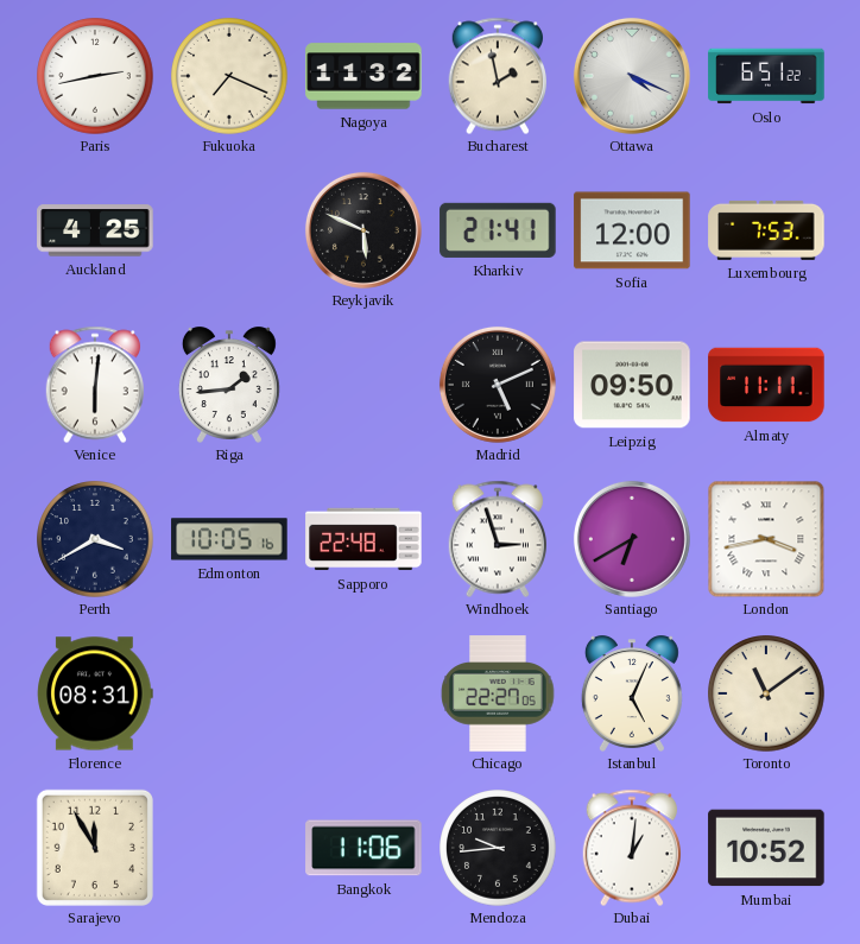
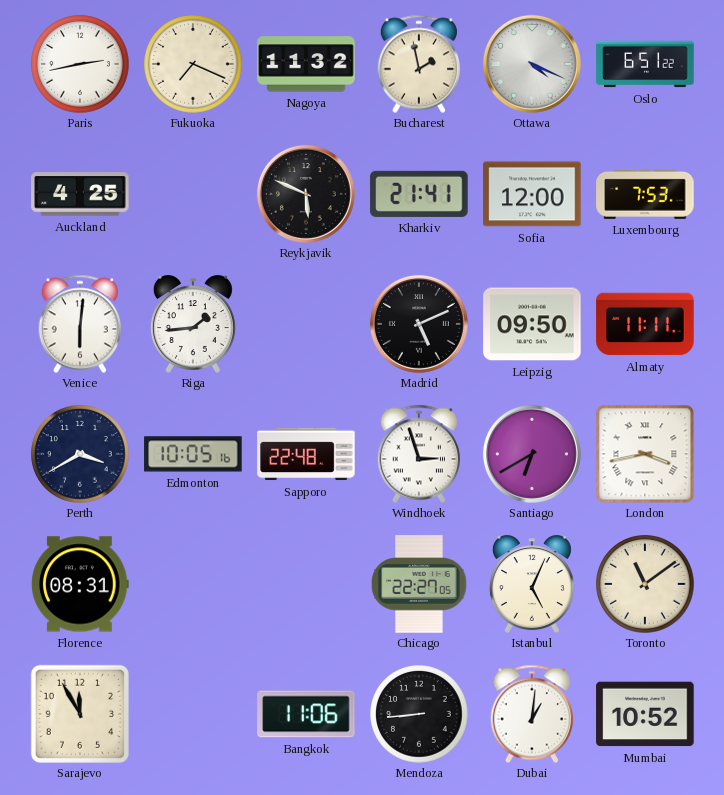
Mendoza: 9:44 -> 8:44 (419, 714)
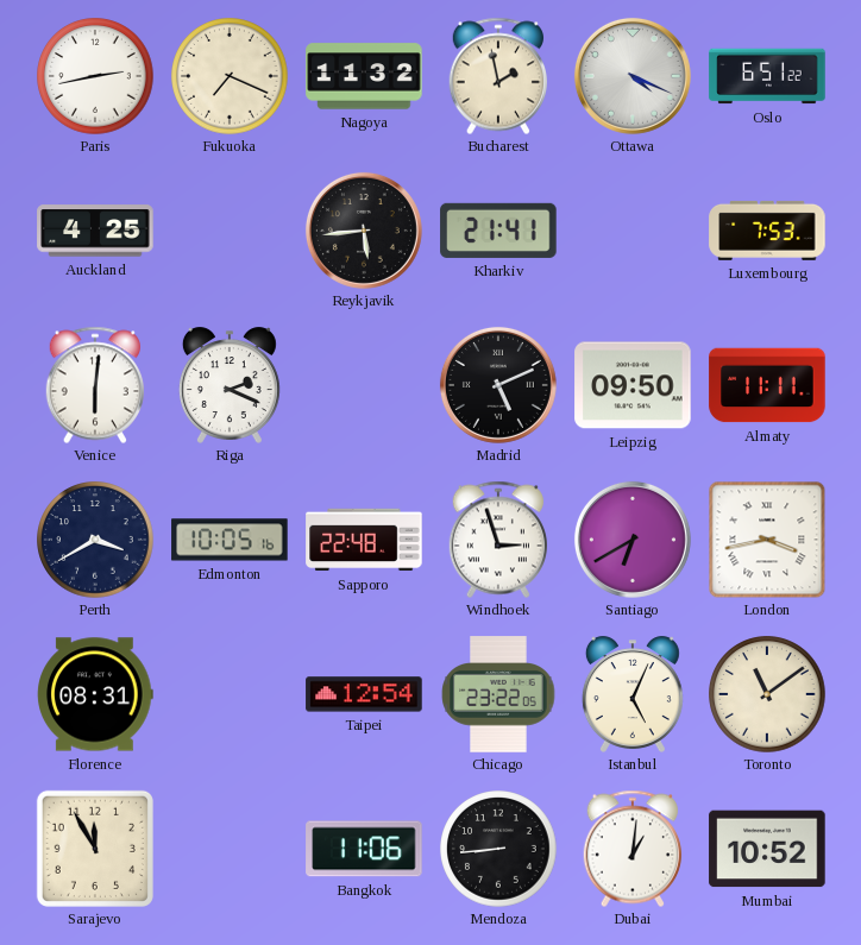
Reykjavik: 5:49 -> 5:44 (364, 231)
Sofia: 12:00 -> none (532, 194)
Riga: 1:44 -> 2:19 (230, 385)
Taipei: none -> 12:54 (364, 694)
Chicago: 22:27 -> 23:22 (498, 694)
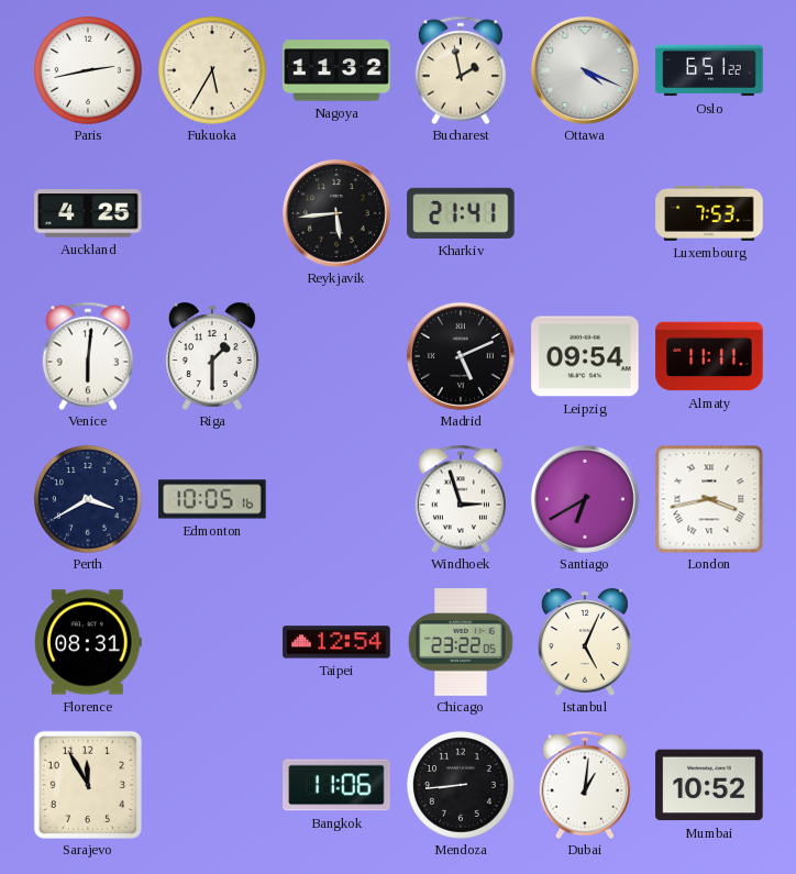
Fukuoka: 7:19 -> 5:35 (212, 70)
Riga: 2:19 -> 1:30 (212, 356)
Leipzig: 09:50 -> 09:54 (585, 356)
Sapporo: 22:48 -> none (364, 540)
Toronto: 11:09 -> none (767, 694)
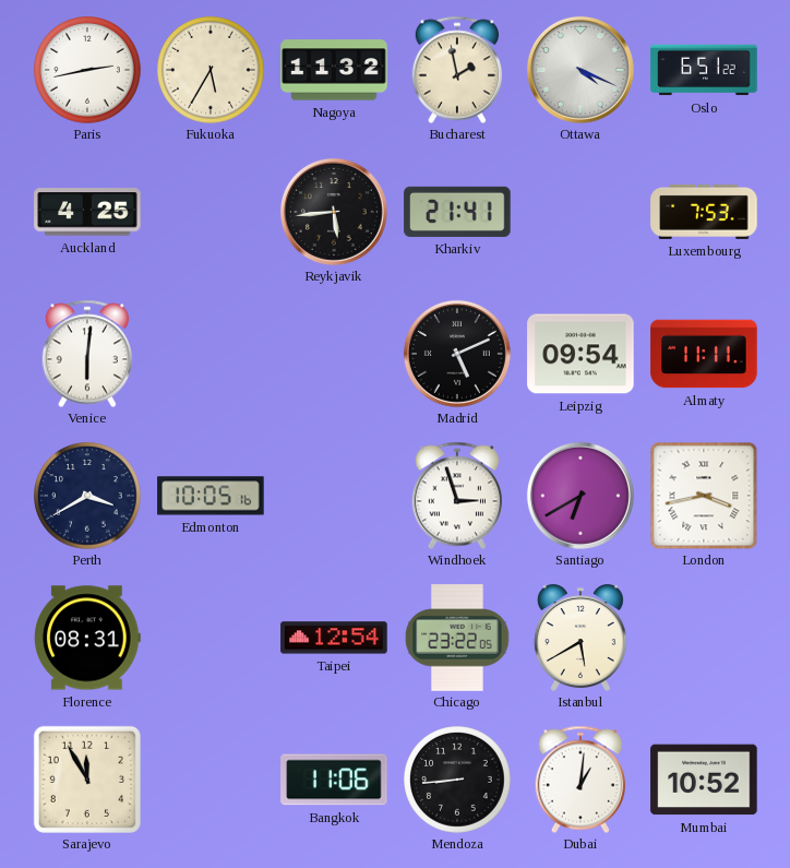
Riga: 1:30 -> none (212, 356)
Istanbul: 5:04 -> 5:40 (580, 638)
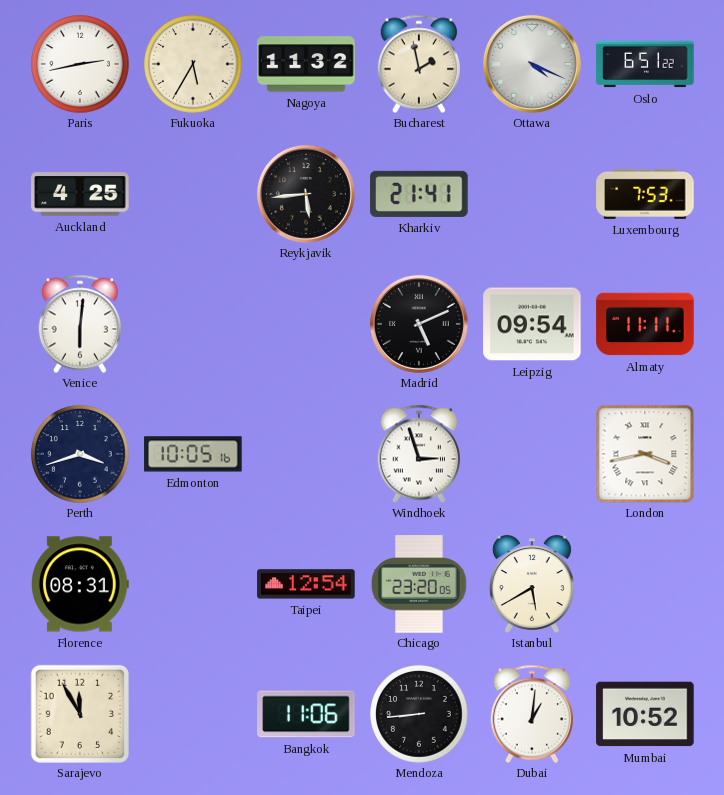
Perth: 3:40 -> 3:42 (80, 454)
Santiago: 6:40 -> none (580, 496)
Chicago: 23:22 -> 23:20 (419, 584)
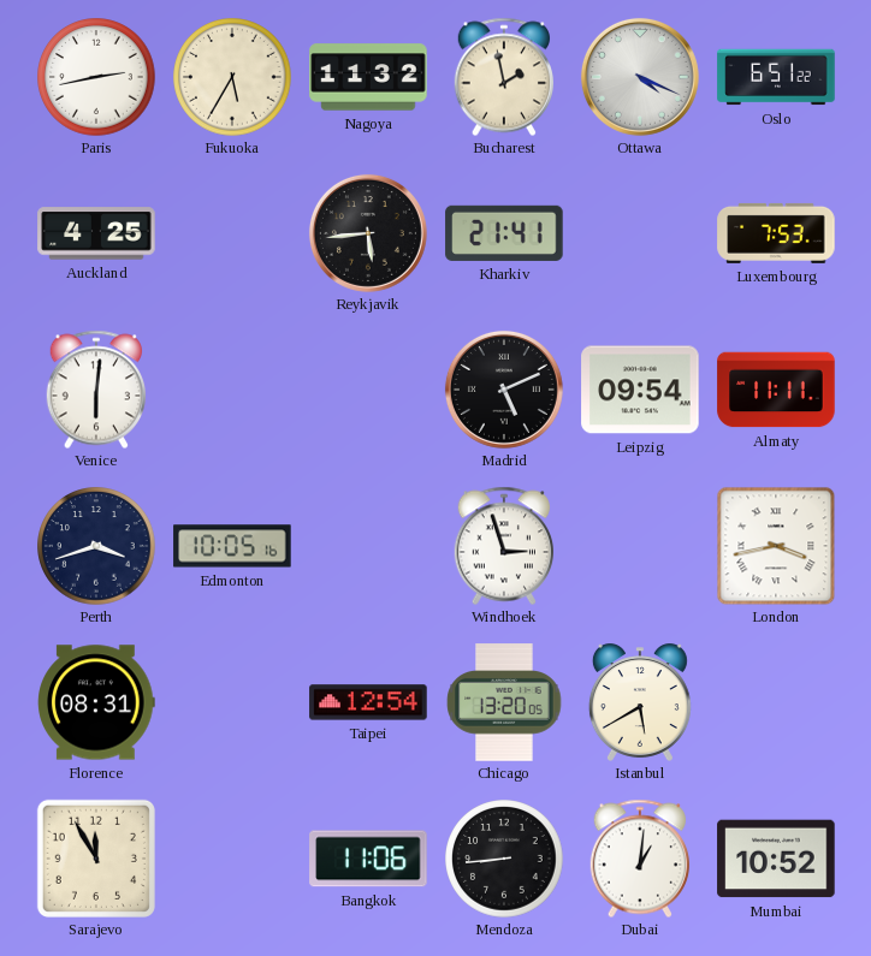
Chicago: 23:20 -> 13:20 (504, 702)
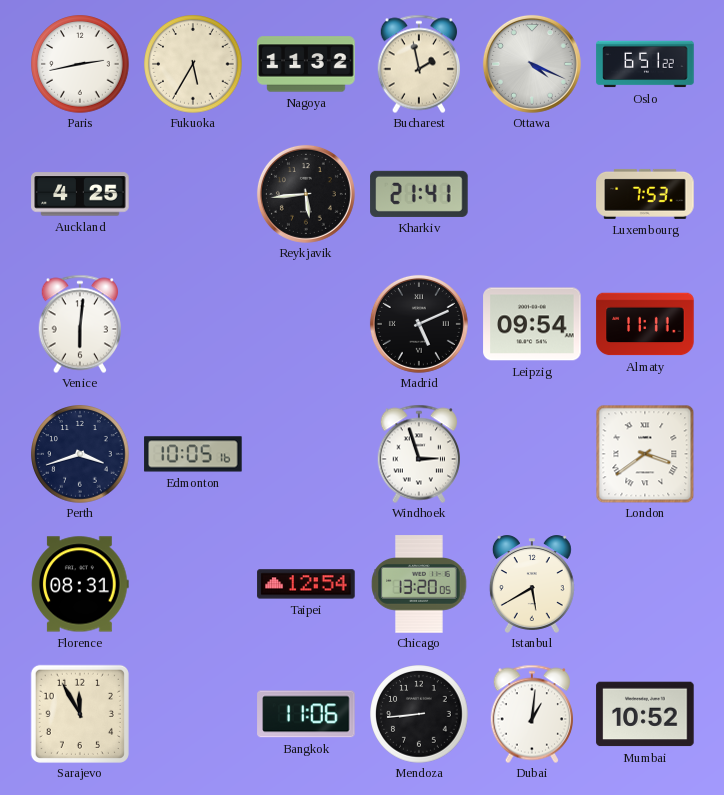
London: 3:43 -> 3:39 (645, 454)
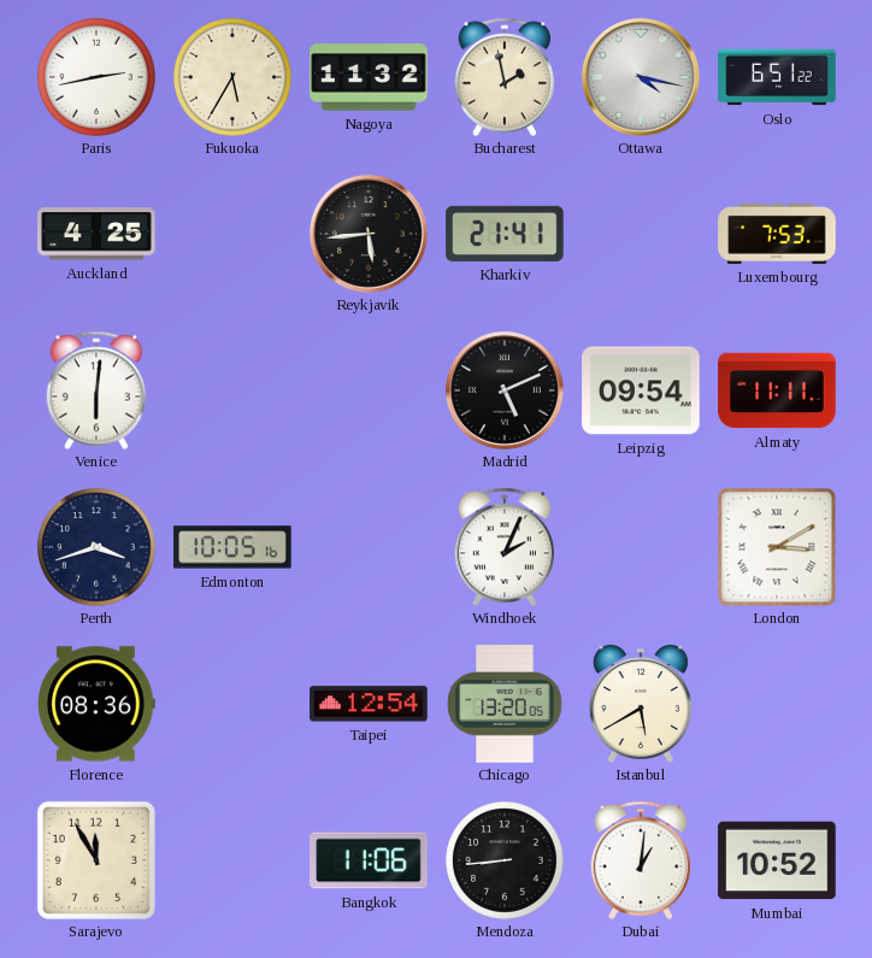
Ottawa: 4:19 -> 4:17 (641, 77)
Windhoek: 2:57 -> 2:04 (503, 547)
London: 3:39 -> 3:10 (777, 547)
Florence: 08:31 -> 08:36 (96, 704)
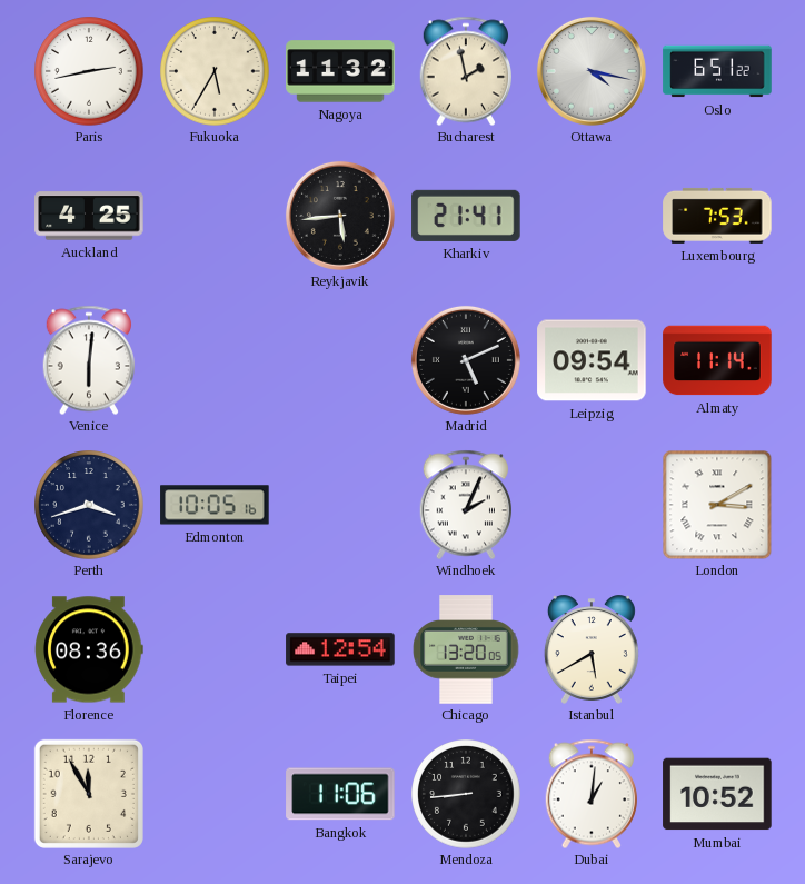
Almaty: 11:11 -> 11:14 (717, 360)
